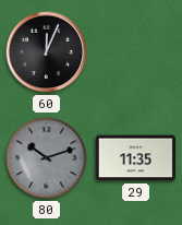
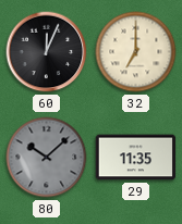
32: none -> 7:00 (136, 52)
80: 10:12 -> 10:08 (47, 158)
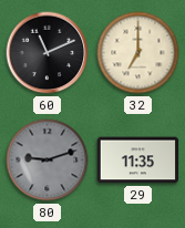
60: 12:04 -> 11:11 (48, 53)
80: 10:08 -> 9:12 (48, 160)
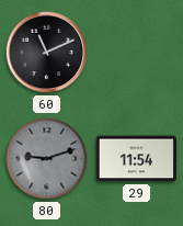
32: 7:00 -> none (138, 53)
29: 11:35 -> 11:54 (137, 159)
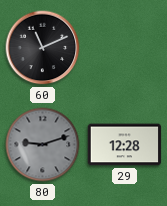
29: 11:54 -> 12:28 (125, 145)
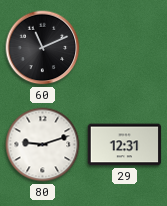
80 dial: grey -> white (43, 145)
29: 12:28 -> 12:31 (125, 145)
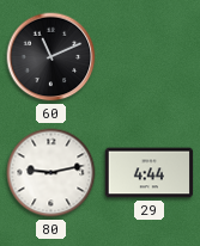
80: 9:12 -> 9:13 (51, 173)
29: 12:31 -> 4:44 (150, 173)
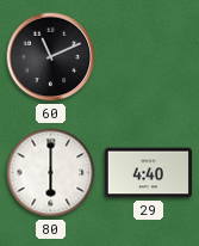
80: 9:13 -> 6:00 (51, 173)
29: 4:44 -> 4:40 (149, 173)
